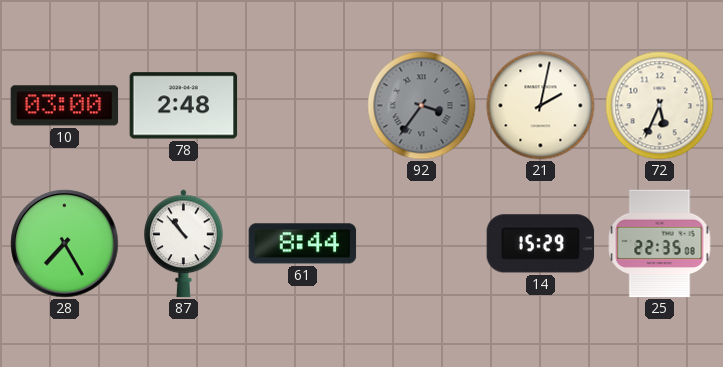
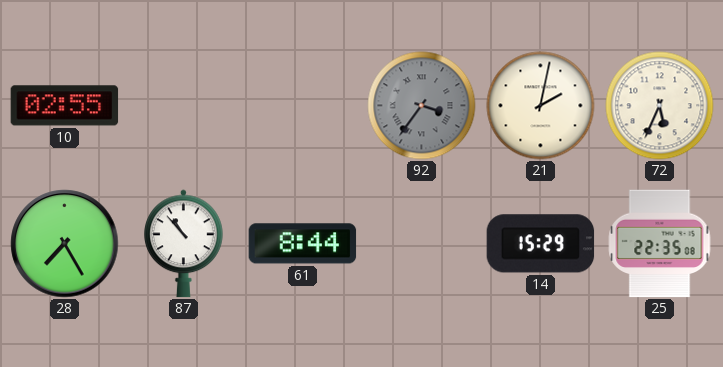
10: 03:00 -> 02:55 (65, 106)
78: 2:48 -> none (184, 106)
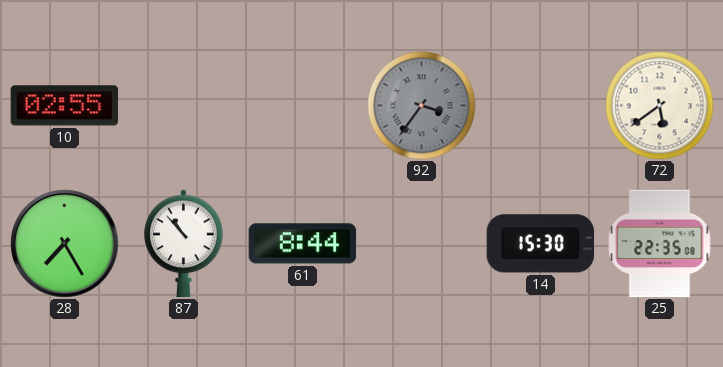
21: 2:02 -> none (541, 106)
72: 5:34 -> 5:39 (660, 106)
14: 15:29 -> 15:30 (541, 244)
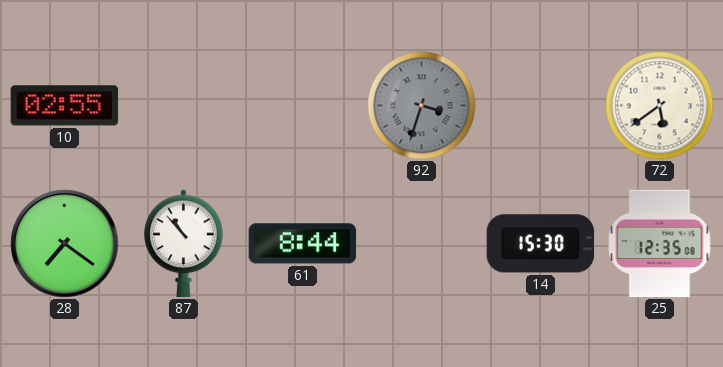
92: 3:36 -> 3:33 (422, 106)
28: 7:25 -> 7:21 (65, 244)
25: 22:35 -> 12:35 (660, 244)
